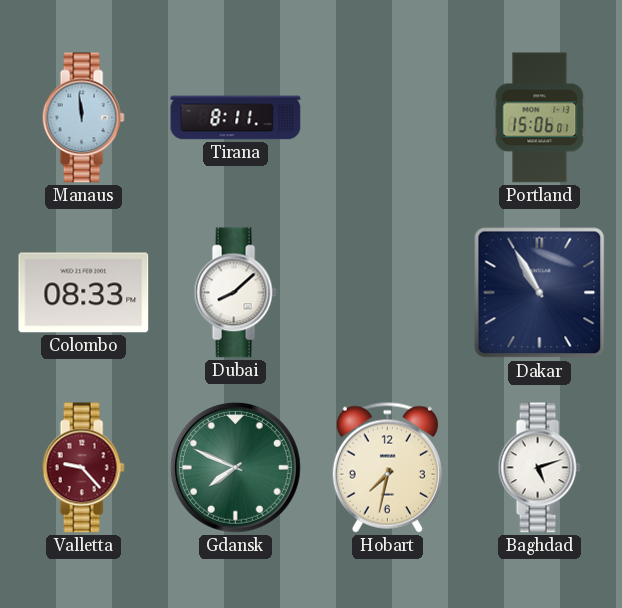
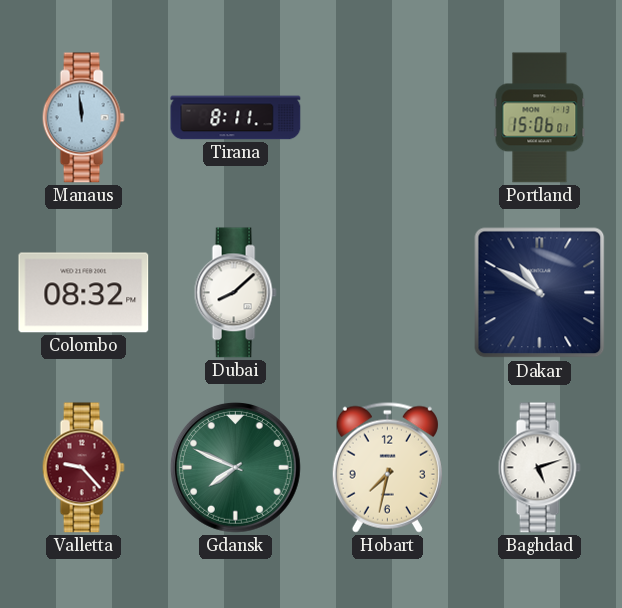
Colombo: 08:33 -> 08:32 (84, 293)
Dakar: 10:55 -> 10:50 (540, 293)
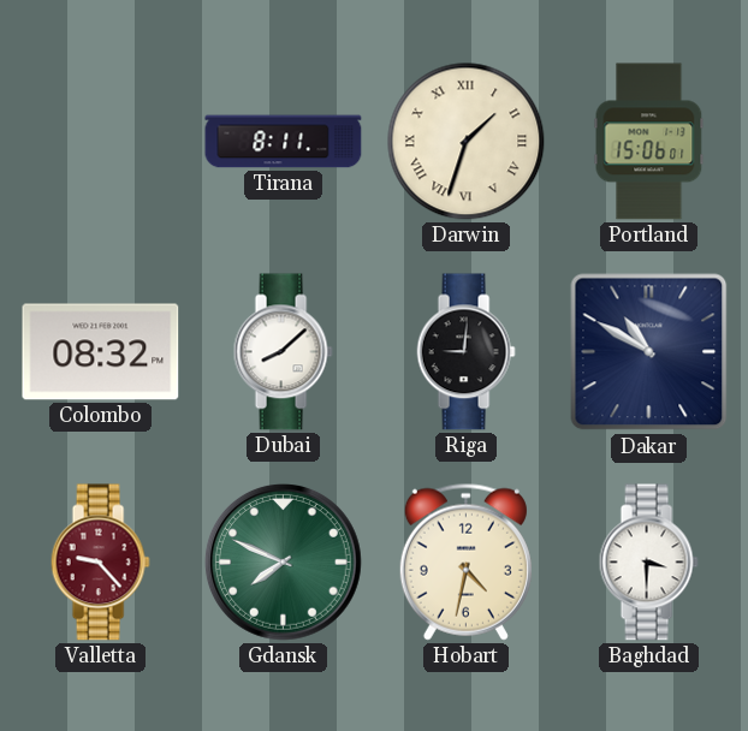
Manaus: 11:59 -> none (83, 118)
Darwin: none -> 1:33 (467, 142)
Riga: none -> 9:01 (465, 352)
Hobart: 7:32 -> 4:32 (465, 561)
Baghdad: 5:12 -> 3:30 (648, 563)
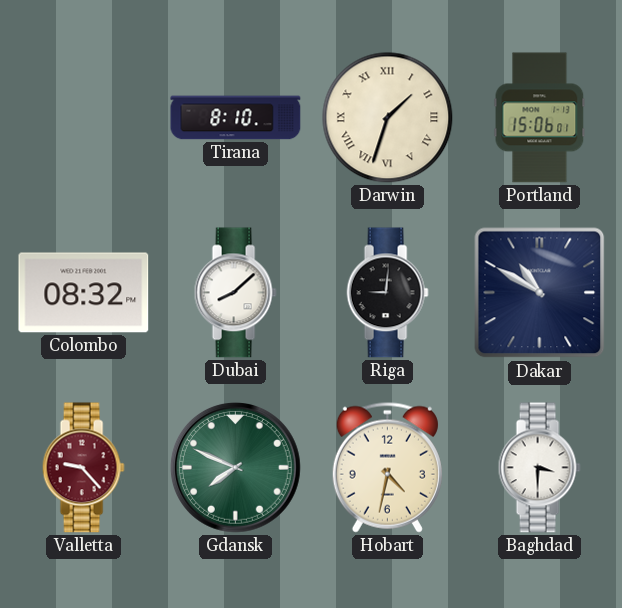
Tirana: 8:11 -> 8:10 (236, 118)
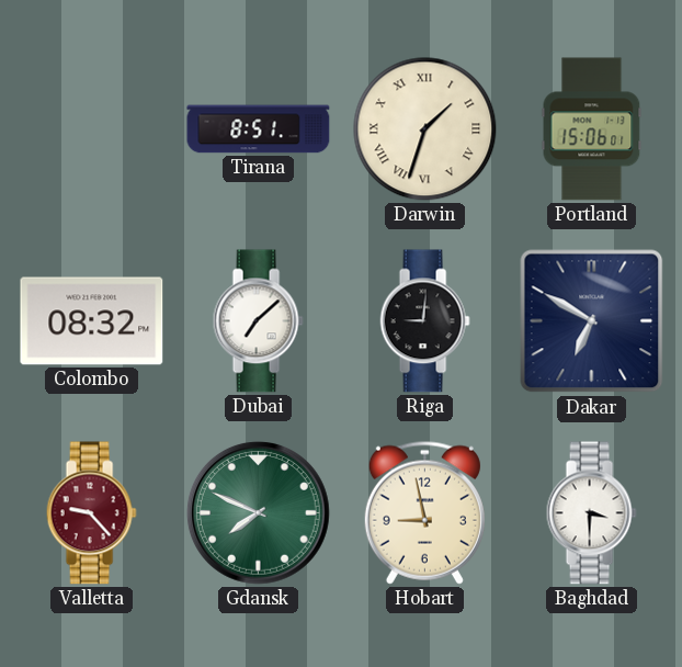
Tirana: 8:10 -> 8:51 (259, 129)
Dubai: 8:08 -> 7:08 (258, 321)
Dakar: 10:50 -> 6:50 (592, 321)
Hobart: 4:32 -> 8:58 (424, 512)
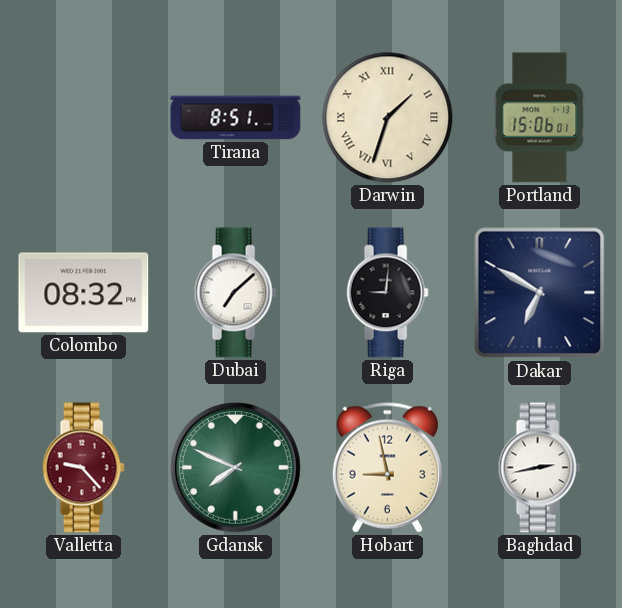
Baghdad: 3:30 -> 2:43 (539, 468)
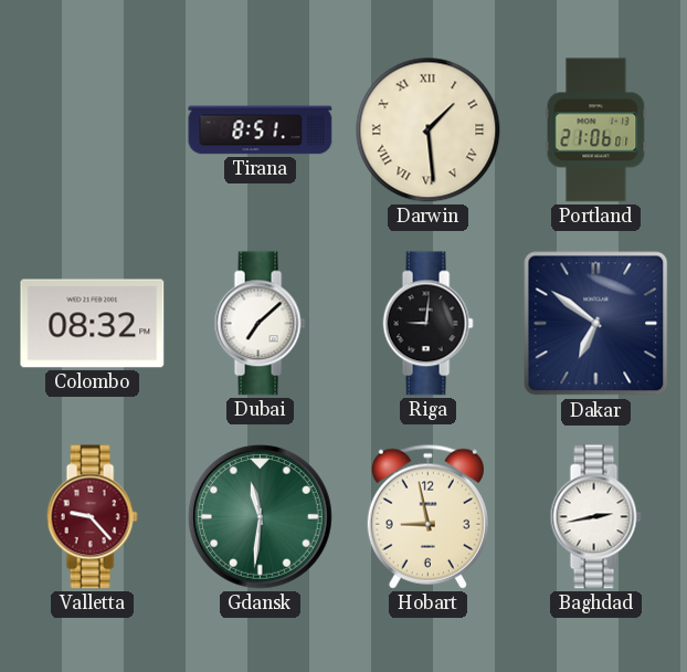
Darwin: 1:33 -> 1:29 (429, 130)
Portland: 15:06 -> 21:06 (596, 130)
Dakar: 6:50 -> 6:51 (596, 324)
Gdansk: 7:49 -> 11:31 (261, 517)
